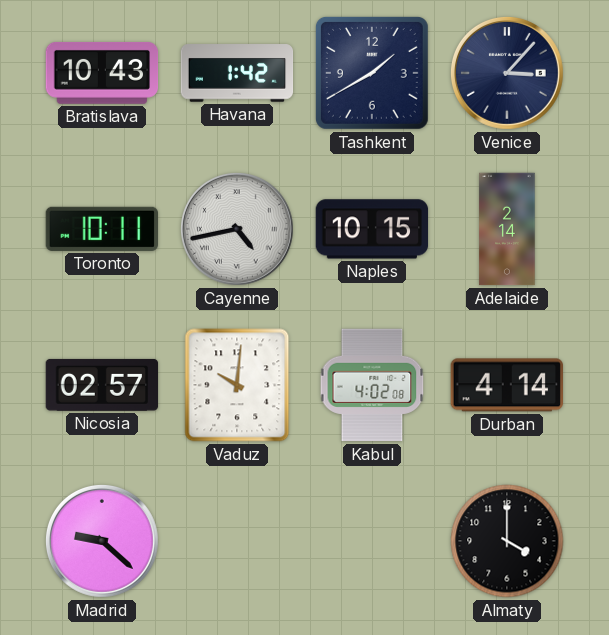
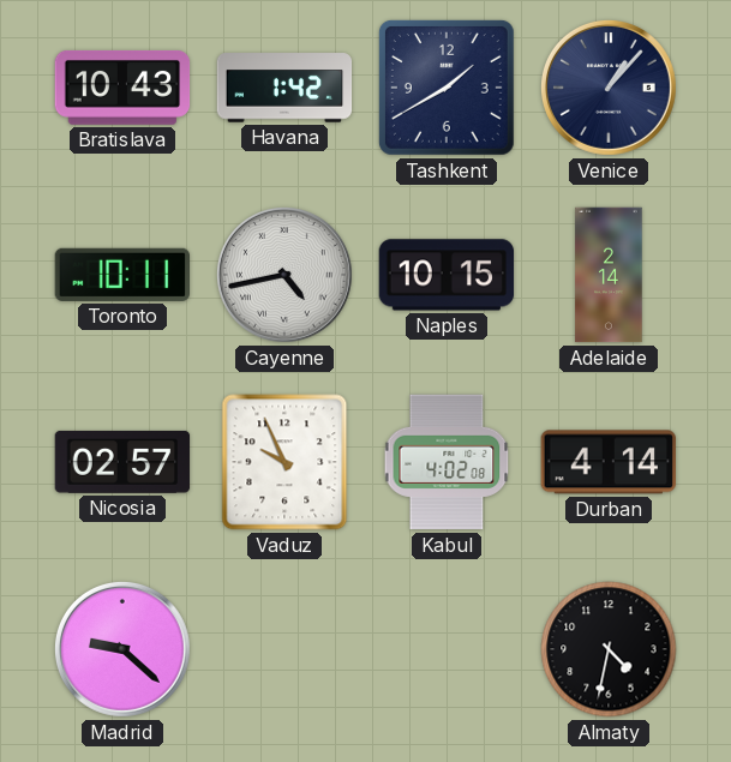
Venice: 3:07 -> 1:07 (609, 88)
Vaduz: 10:01 -> 9:56 (284, 462)
Almaty: 4:00 -> 4:32 (609, 649)
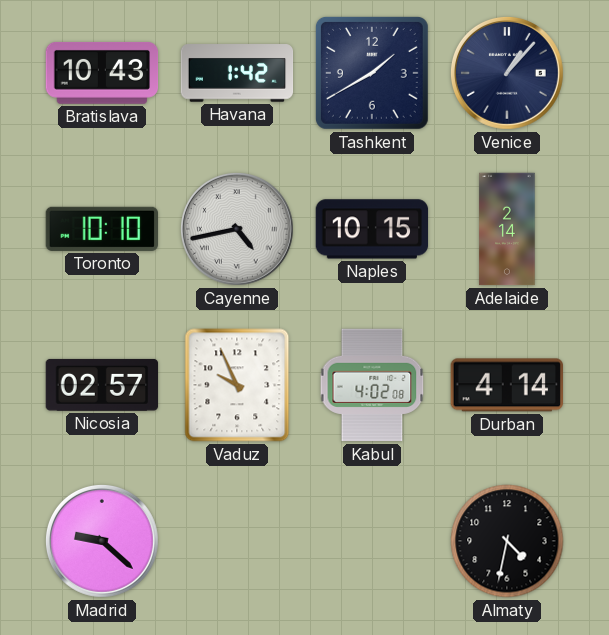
Toronto: 10:11 -> 10:10 (101, 229)
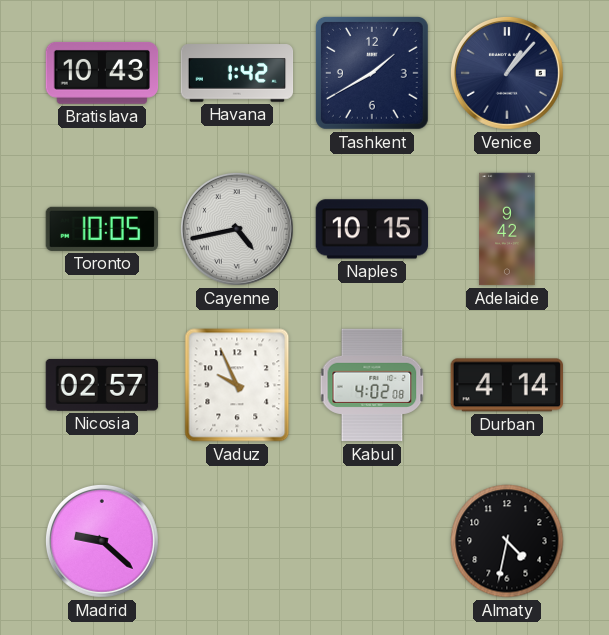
Toronto: 10:10 -> 10:05 (101, 229)
Adelaide: 2:14 -> 9:42 (507, 229)
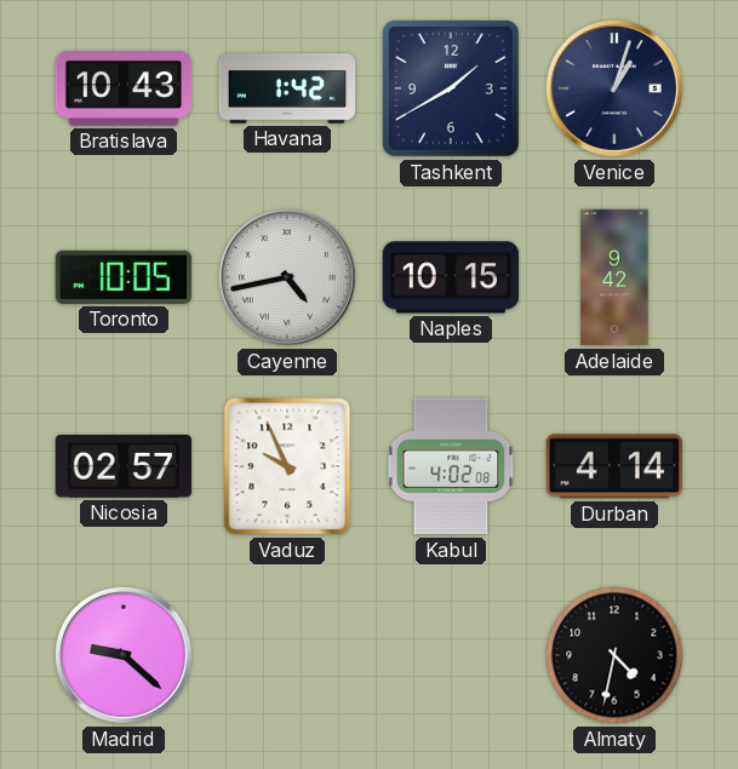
Venice: 1:07 -> 1:03 (614, 88)
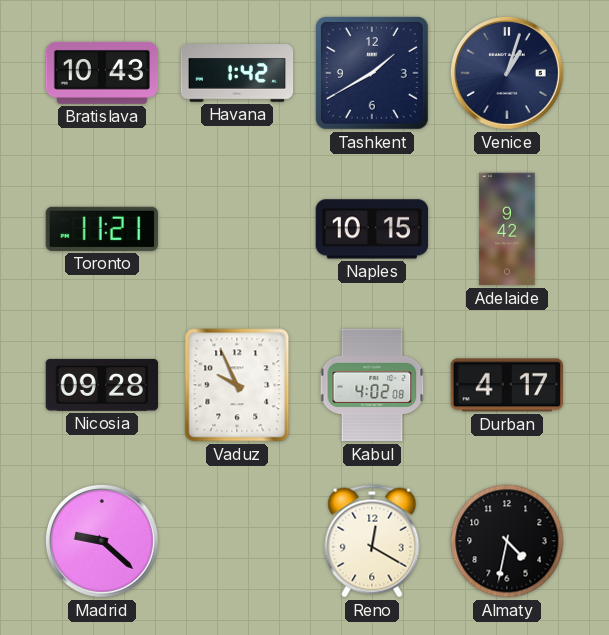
Toronto: 10:05 -> 11:21 (101, 229)
Cayenne: 4:43 -> none (287, 277)
Nicosia: 02:57 -> 09:28 (102, 385)
Durban: 4:14 -> 4:17 (506, 385)
Reno: none -> 12:20 (372, 541)
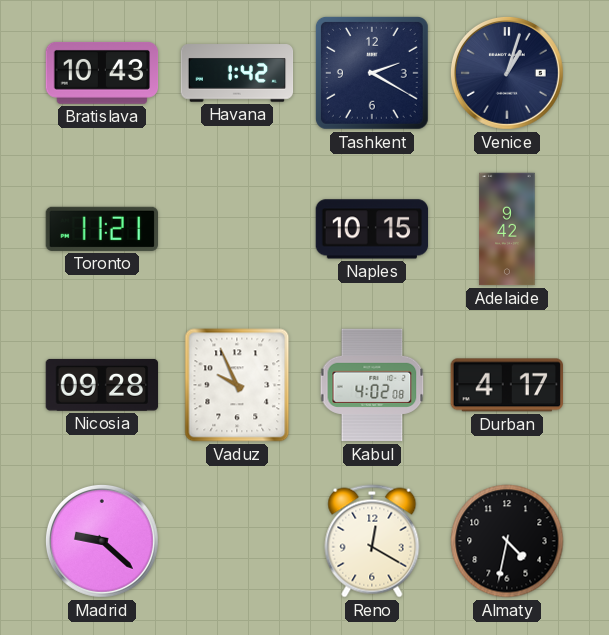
Tashkent: 1:40 -> 2:20 (372, 73)
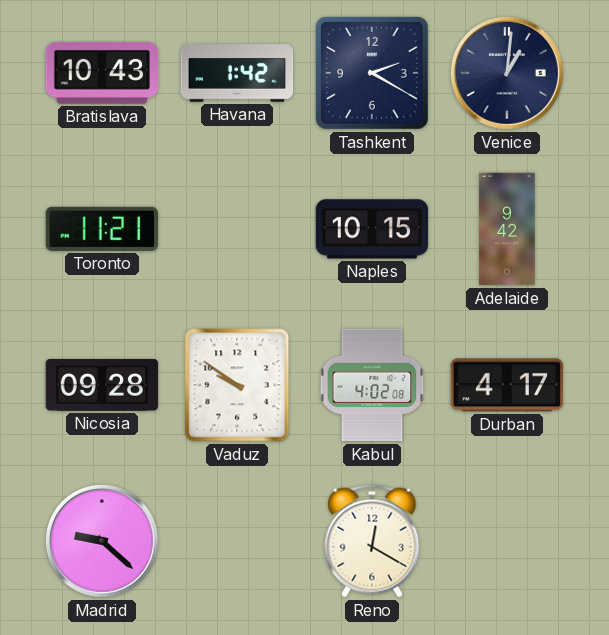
Venice: 1:03 -> 1:01 (507, 73)
Vaduz: 9:56 -> 9:51 (237, 385)
Almaty: 4:32 -> none (507, 541)
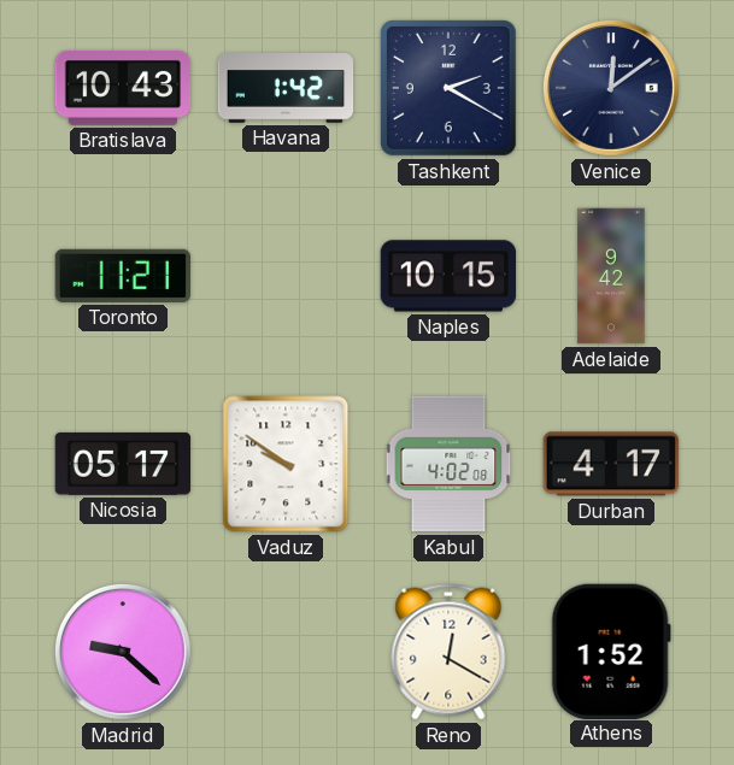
Venice: 1:01 -> 12:09 (611, 88)
Nicosia: 09:28 -> 05:17 (123, 464)
Athens: none -> 1:52 (611, 651)
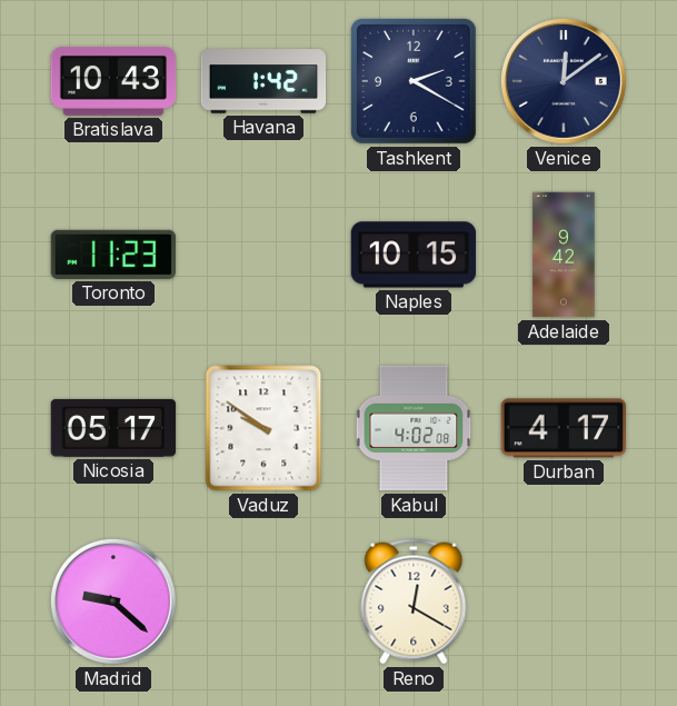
Toronto: 11:21 -> 11:23 (112, 255)
Athens: 1:52 -> none (611, 651)
